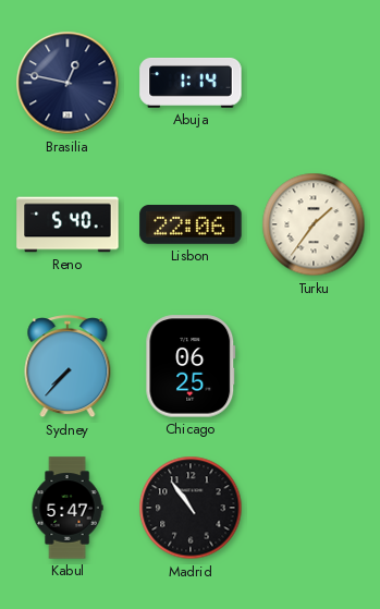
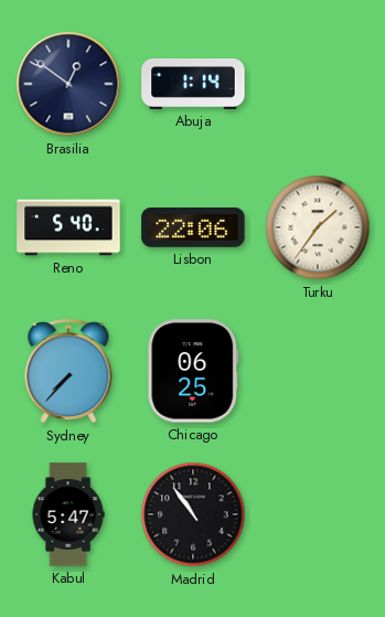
Brasilia: 12:47 -> 12:51 (68, 84)
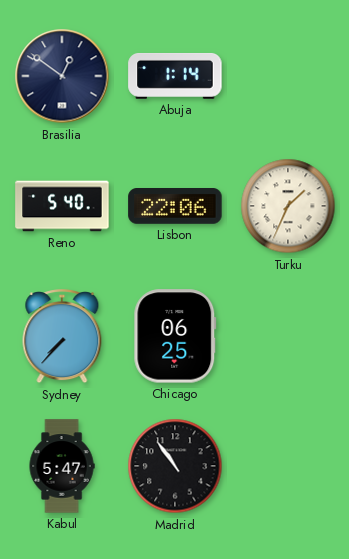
Turku: 1:36 -> 1:34 (288, 206)
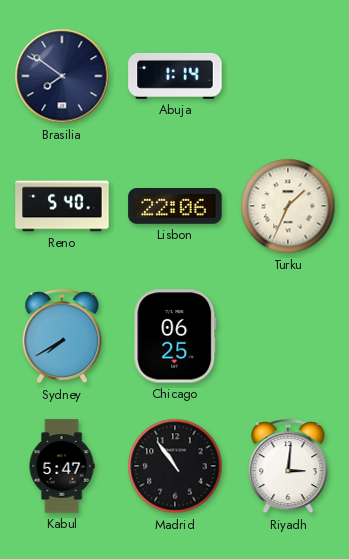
Brasilia: 12:51 -> 7:51 (62, 76)
Sydney: 7:37 -> 7:40 (62, 337)
Riyadh: none -> 3:01 (288, 467)
